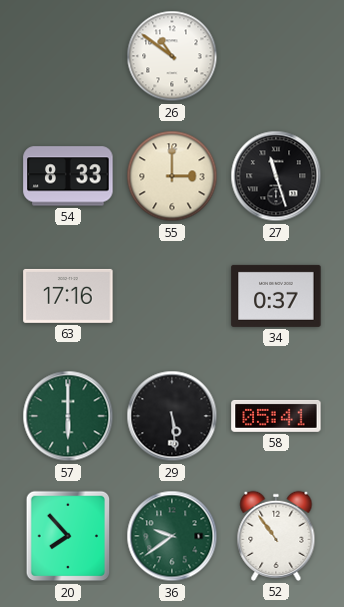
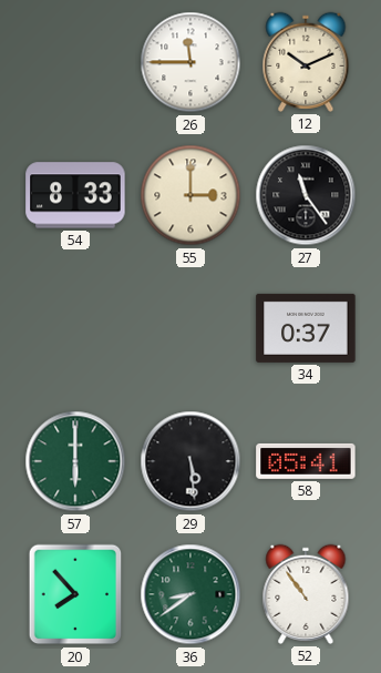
26: 10:51 -> 11:45 (190, 62)
12: none -> 10:11 (306, 62)
27: 11:27 -> 11:24 (306, 195)
63: 17:16 -> none (68, 296)
36: 9:39 -> 8:39 (190, 594)
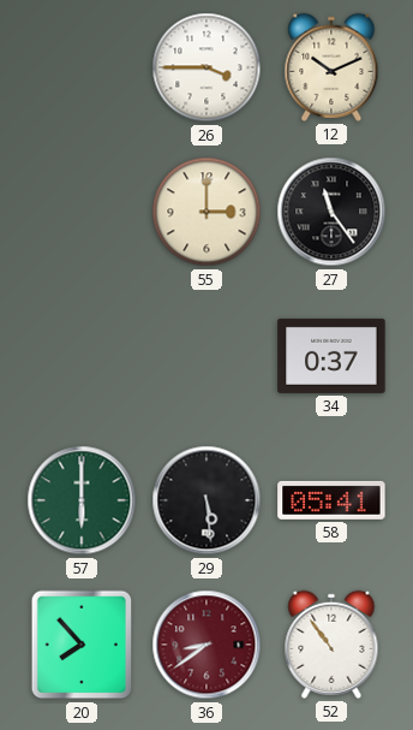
26: 11:45 -> 3:45 (206, 67)
54: 8:33 -> none (75, 195)
36 dial: green -> burgundy (206, 645)
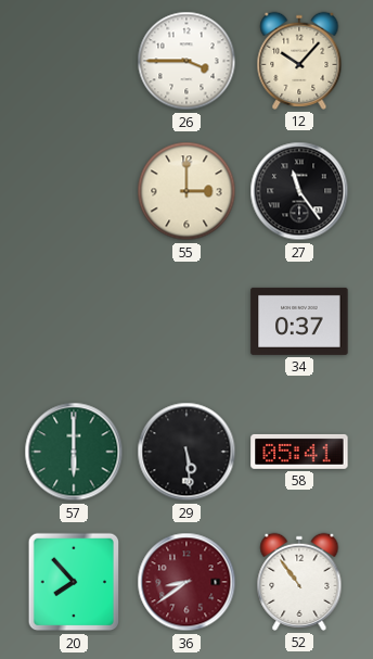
12: 10:11 -> 10:07 (299, 61)
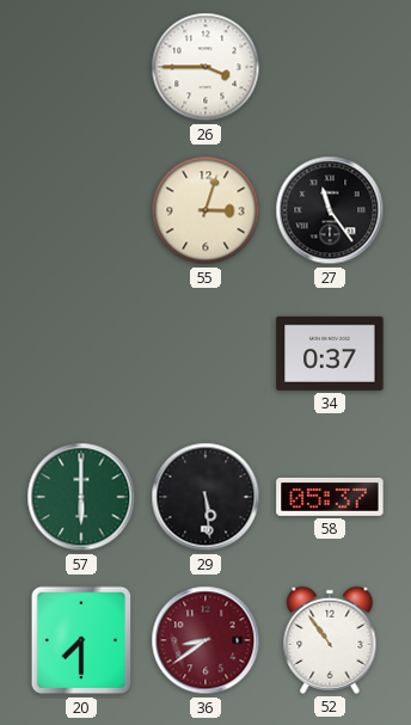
12: 10:07 -> none (299, 61)
55: 3:00 -> 3:03 (205, 210)
58: 05:41 -> 05:37 (330, 497)
20: 7:53 -> 7:30 (81, 640)
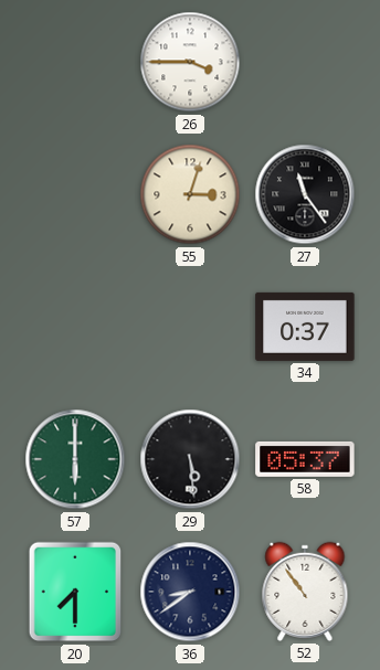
36 dial: burgundy -> navy (190, 592)
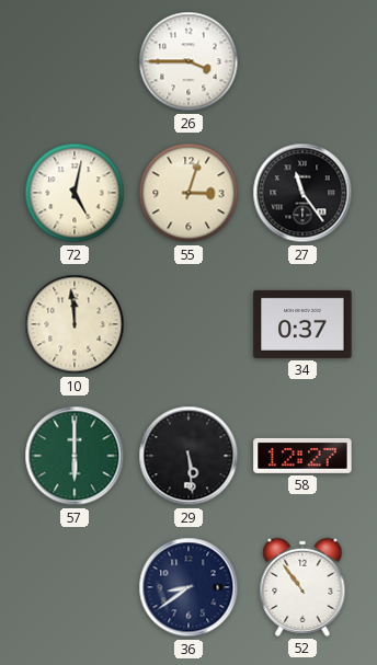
72: none -> 5:02 (75, 193)
10: none -> 11:59 (75, 324)
58: 05:37 -> 12:27 (302, 456)
20: 7:30 -> none (75, 592)
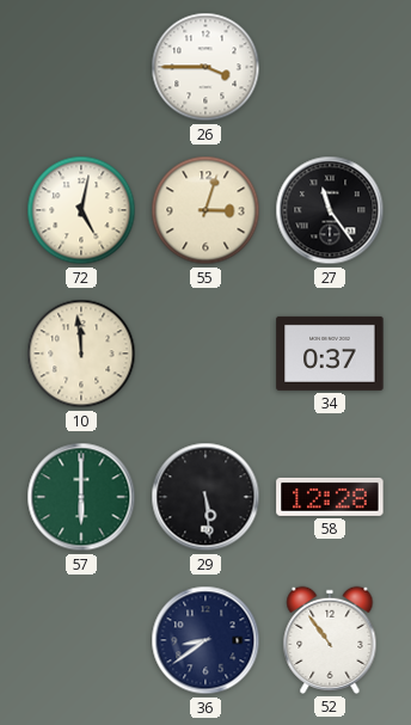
58: 12:27 -> 12:28 (330, 497)
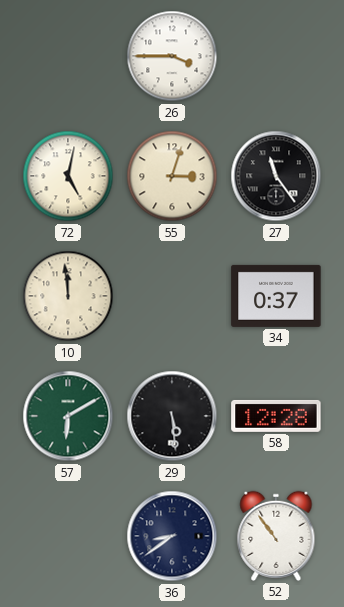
57: 6:00 -> 6:10 (68, 416)
